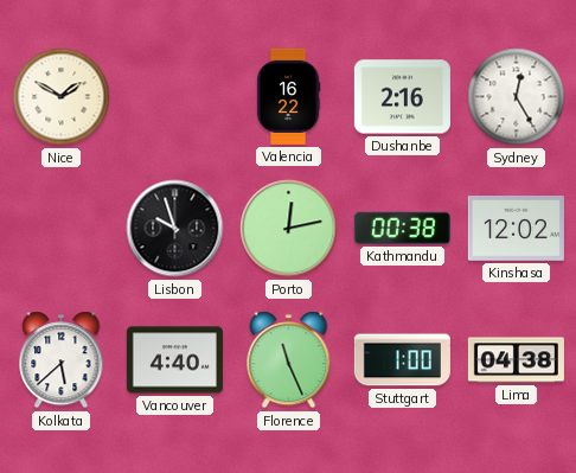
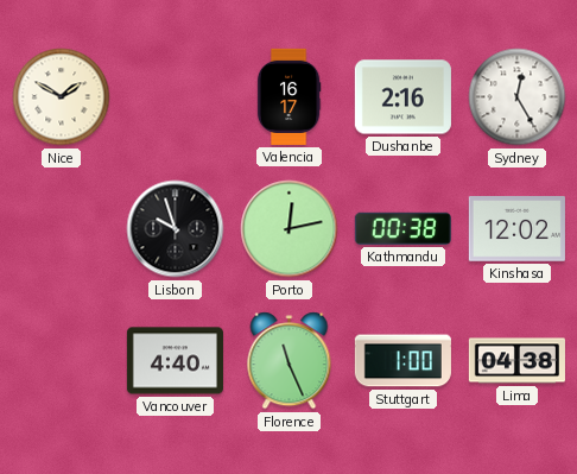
Valencia: 16:22 -> 16:17 (288, 96)
Kolkata: 5:38 -> none (62, 360)
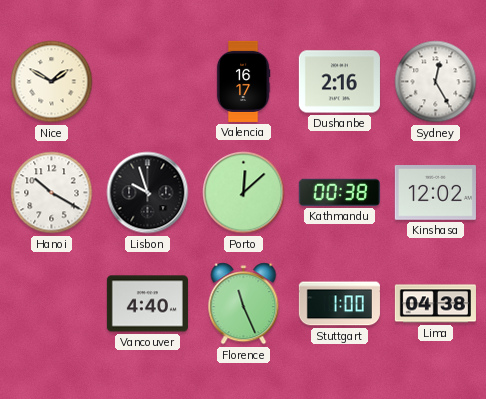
Hanoi: none -> 10:20 (52, 193)
Porto: 12:13 -> 12:08 (244, 193)
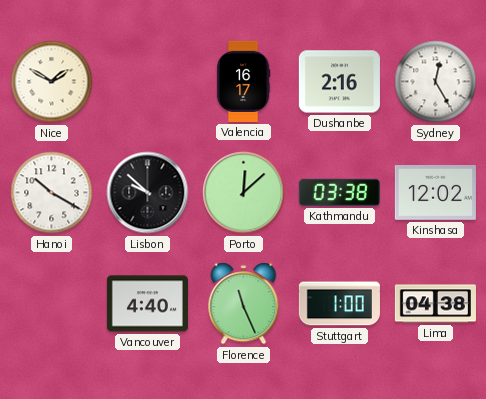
Lisbon: 9:57 -> 9:52 (148, 193)
Kathmandu: 00:38 -> 03:38 (339, 192)
